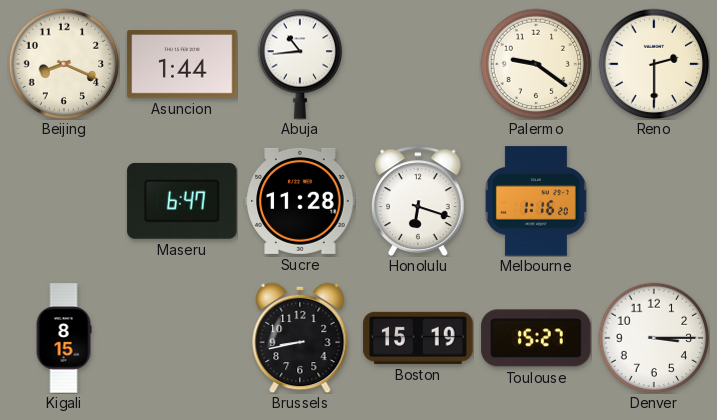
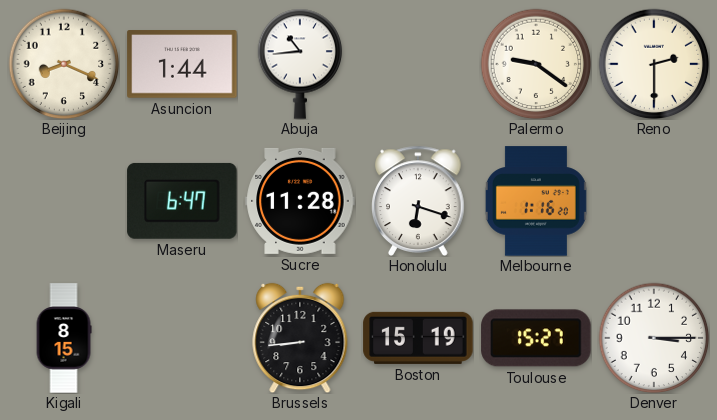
Brussels: 8:43 -> 8:44 (300, 338)
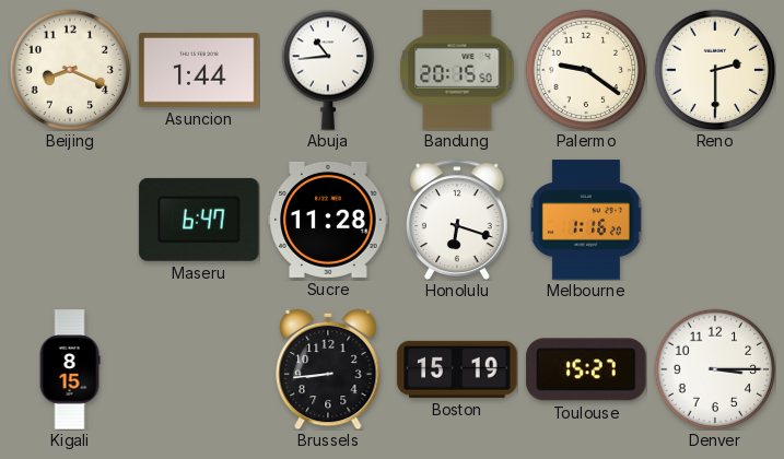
Bandung: none -> 20:15 (457, 70)
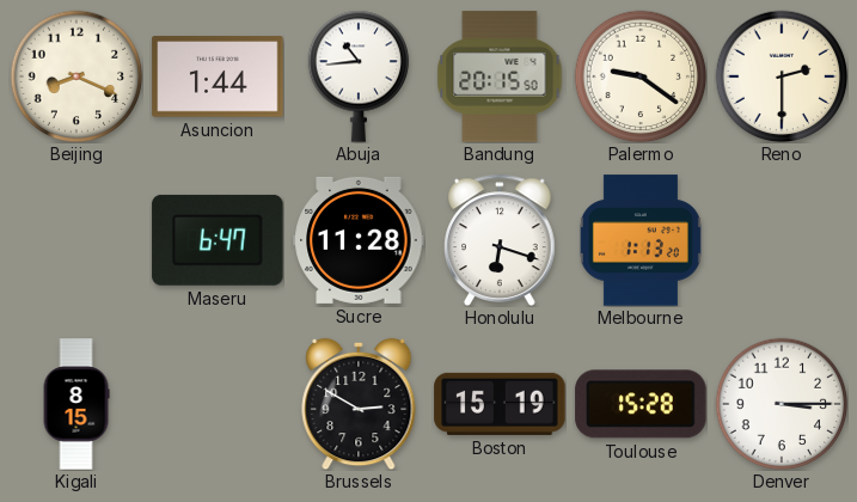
Melbourne: 1:16 -> 1:13 (641, 240)
Brussels: 8:44 -> 2:50 (359, 404)
Toulouse: 15:27 -> 15:28 (641, 404)
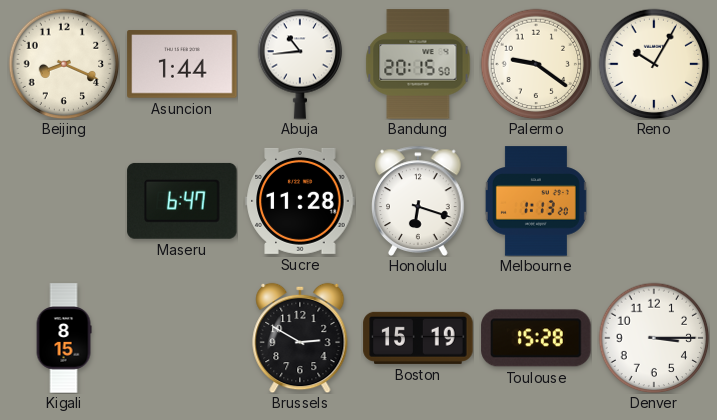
Reno: 2:30 -> 10:05 (654, 64)
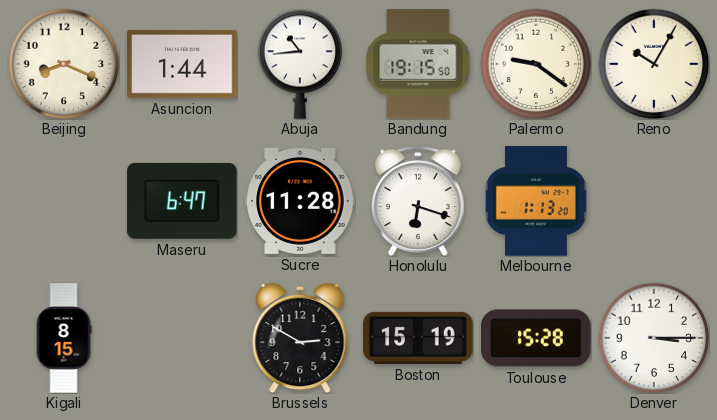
Bandung: 20:15 -> 19:15 (418, 64)
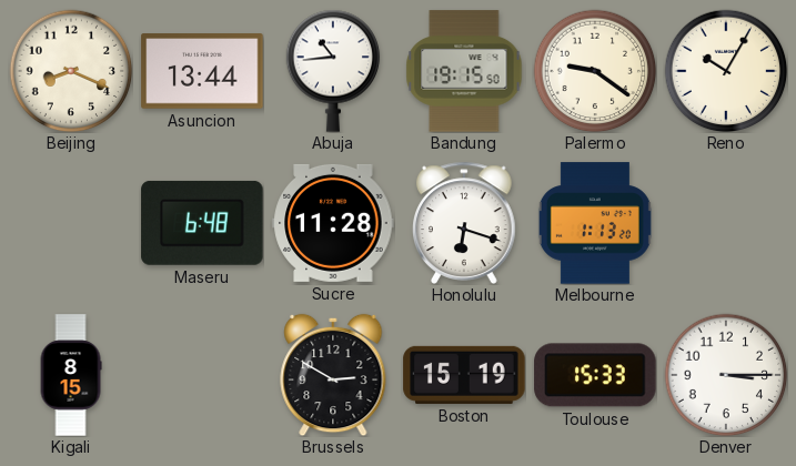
Asuncion: 1:44 -> 13:44 (202, 71)
Maseru: 6:47 -> 6:48 (202, 223)
Toulouse: 15:28 -> 15:33 (595, 375)
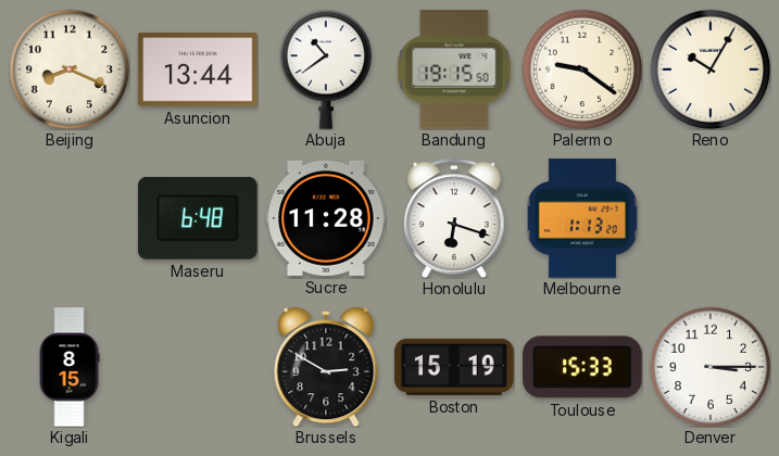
Abuja: 10:44 -> 10:39 (326, 69)
